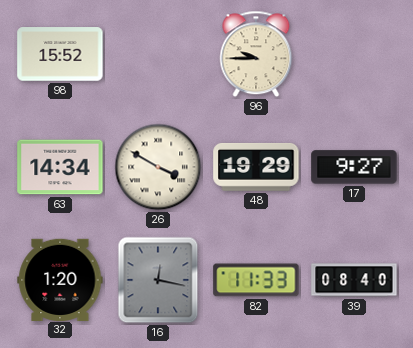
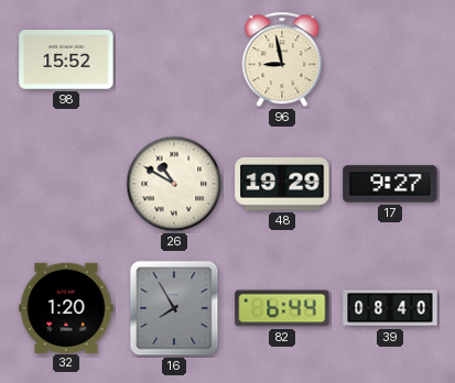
96: 9:45 -> 8:58 (282, 59)
63: 14:34 -> none (60, 167)
26: 3:50 -> 10:50 (174, 184)
16: 12:17 -> 7:55 (174, 308)
82: 11:33 -> 6:44 (282, 308)
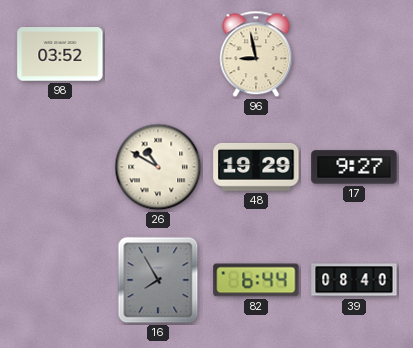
98: 15:52 -> 03:52 (60, 54)
32: 1:20 -> none (66, 307)
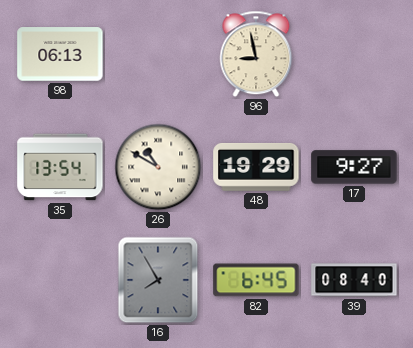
98: 03:52 -> 06:13 (60, 54)
35: none -> 13:54 (60, 167)
82: 6:44 -> 6:45 (256, 280)
